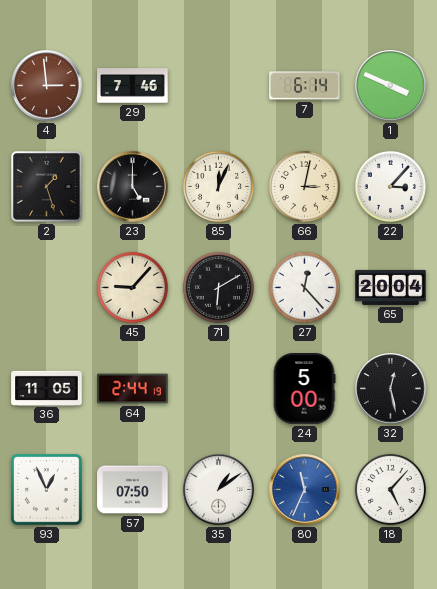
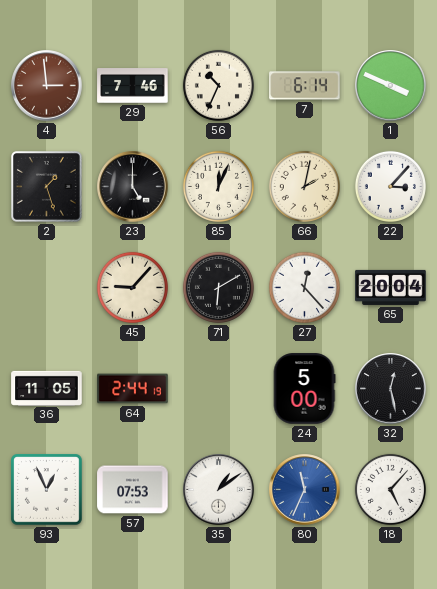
56: none -> 10:34 (218, 85)
66: 3:02 -> 2:02 (304, 186)
57: 07:50 -> 07:53 (133, 490)
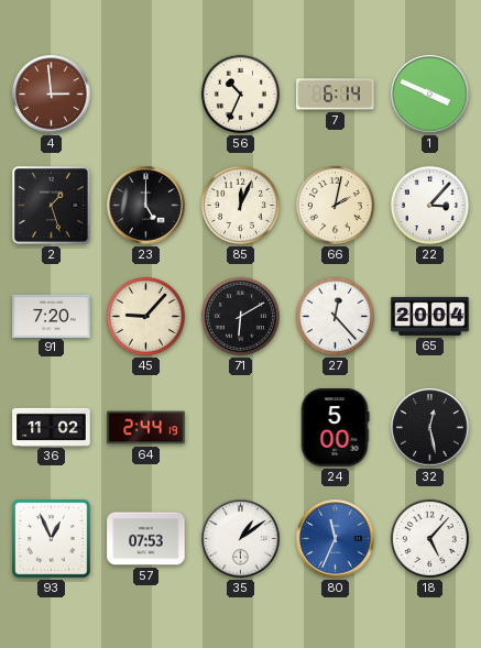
29: 7:46 -> none (133, 86)
91: none -> 7:20 (52, 316)
36: 11:05 -> 11:02 (52, 427)
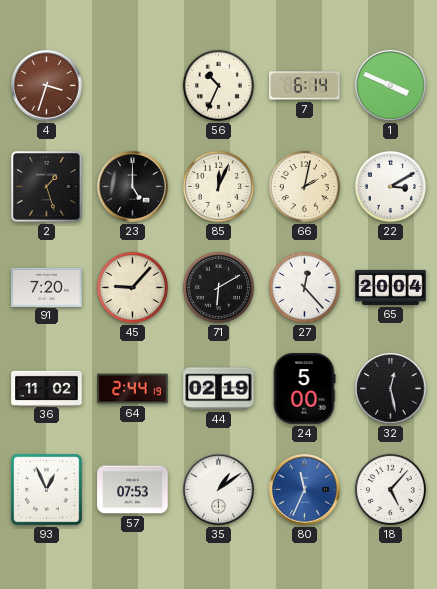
4: 2:59 -> 3:33 (47, 86)
22: 3:07 -> 3:10 (390, 186)
44: none -> 02:19 (219, 389)
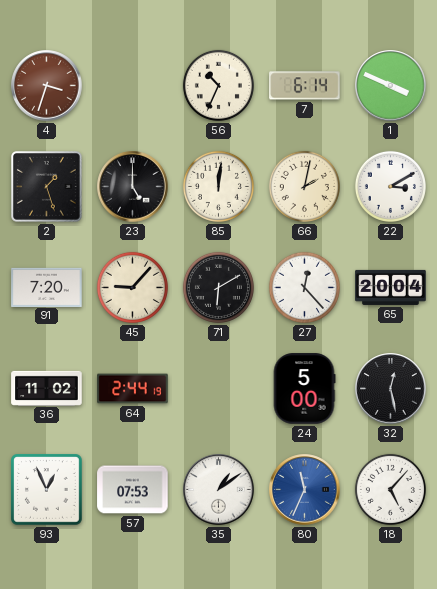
85: 12:04 -> 12:01 (218, 186)
44: 02:19 -> none (219, 389)
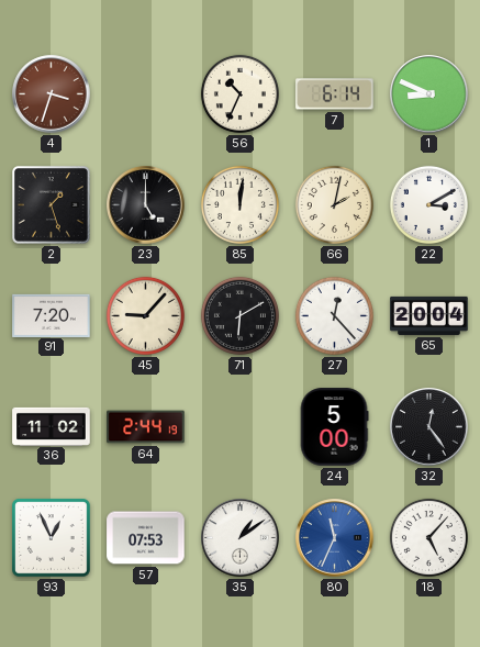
1: 3:49 -> 8:49 (429, 94)
32: 12:28 -> 12:24 (429, 427)
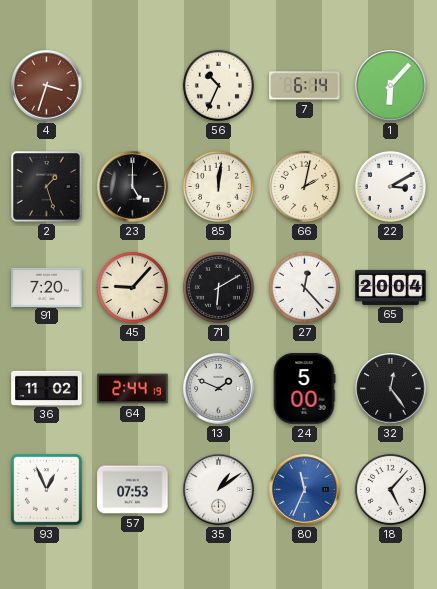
1: 8:49 -> 6:07 (391, 86)
13: none -> 1:49 (219, 389)
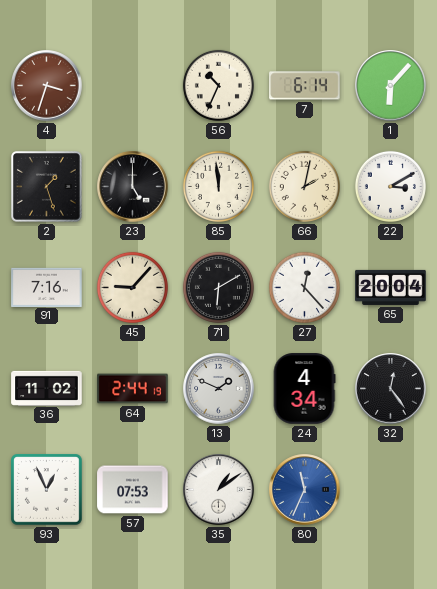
85: 12:01 -> 11:59 (218, 186)
91: 7:20 -> 7:16 (47, 287)
24: 5:00 -> 4:34 (304, 389)
18: 5:07 -> none (390, 489)
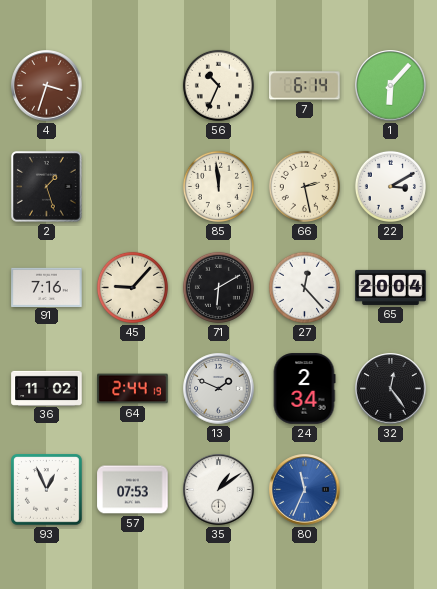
23: 5:00 -> none (133, 187)
66: 2:02 -> 2:28 (304, 186)
24: 4:34 -> 2:34 (304, 389)
